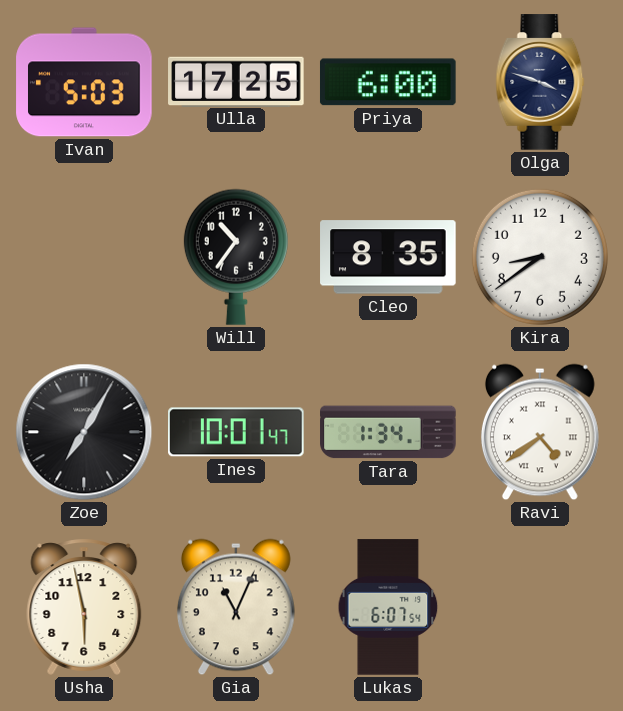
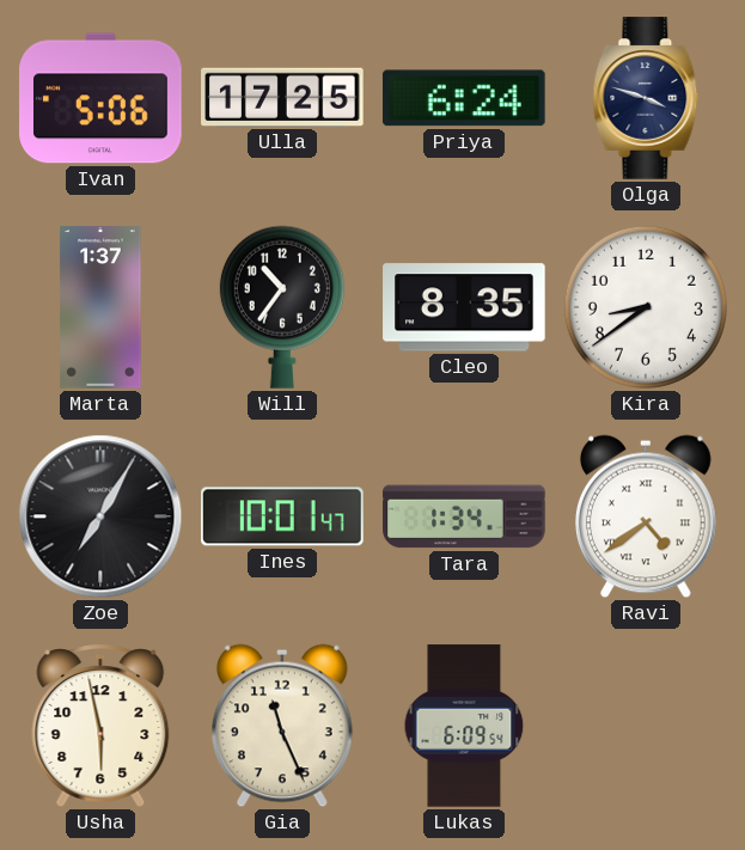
Ivan: 5:03 -> 5:06 (100, 98)
Priya: 6:00 -> 6:24 (464, 98)
Marta: none -> 1:37 (100, 307)
Gia: 11:04 -> 11:26 (282, 726)
Lukas: 6:07 -> 6:09 (464, 726)
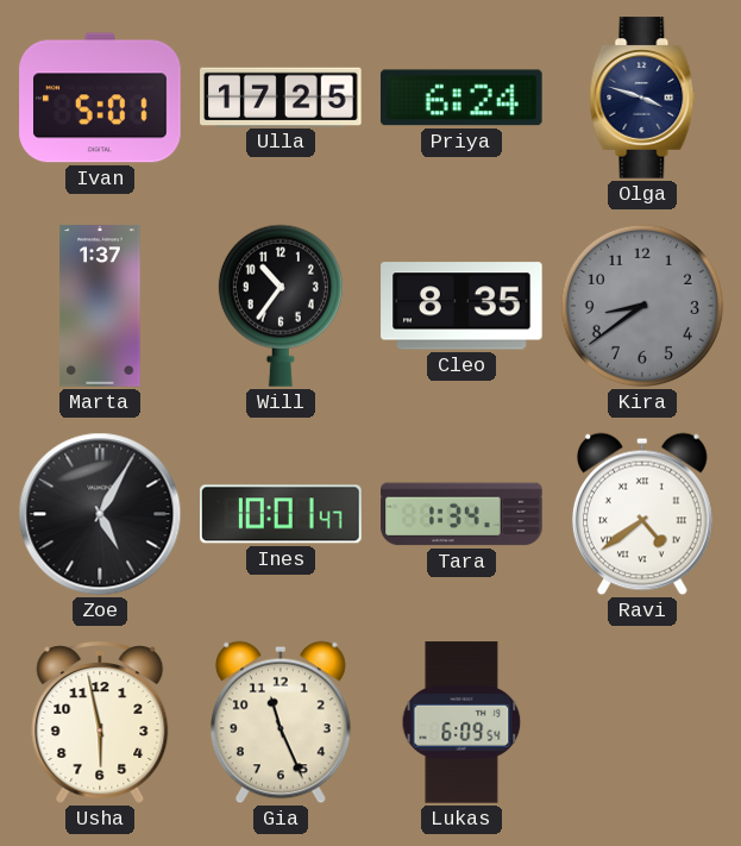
Ivan: 5:06 -> 5:01 (100, 98)
Kira dial: white -> grey (642, 306)
Zoe: 7:05 -> 5:05 (100, 514)
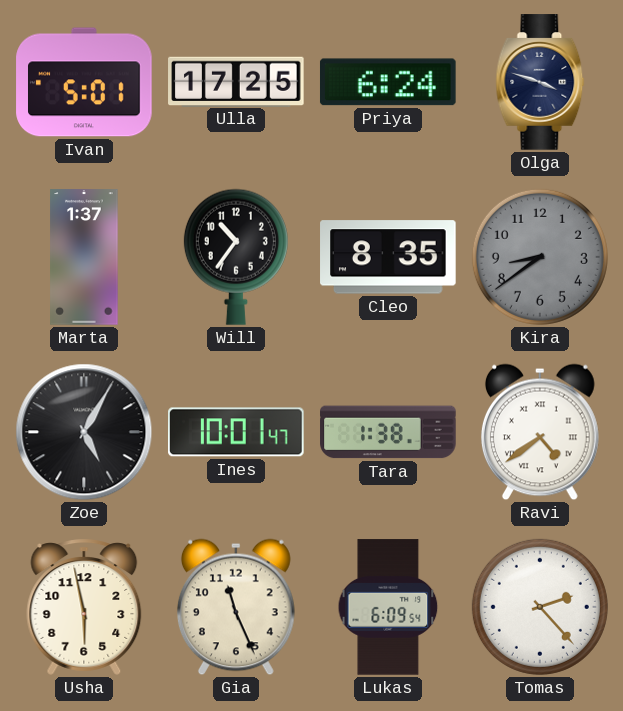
Tara: 1:34 -> 1:38 (388, 432)
Tomas: none -> 2:23 (540, 607)
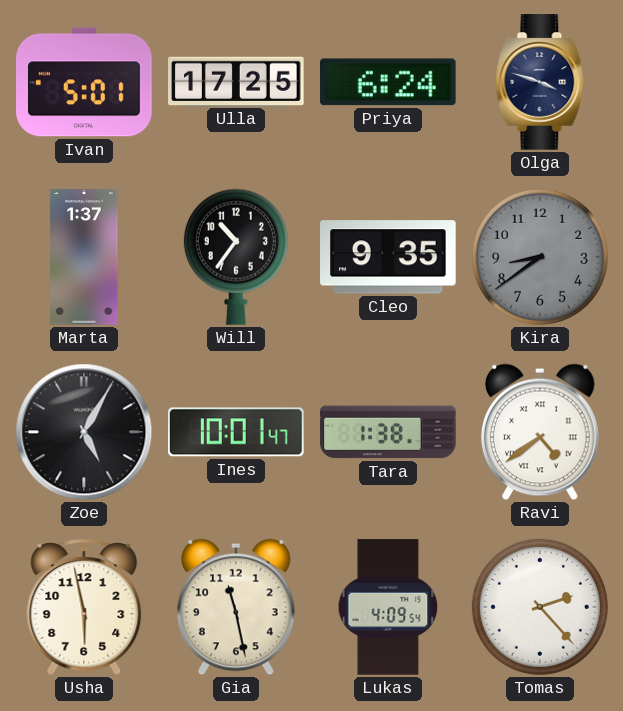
Cleo: 8:35 -> 9:35 (388, 257)
Gia: 11:26 -> 11:28 (236, 607)
Lukas: 6:09 -> 4:09 (388, 607)
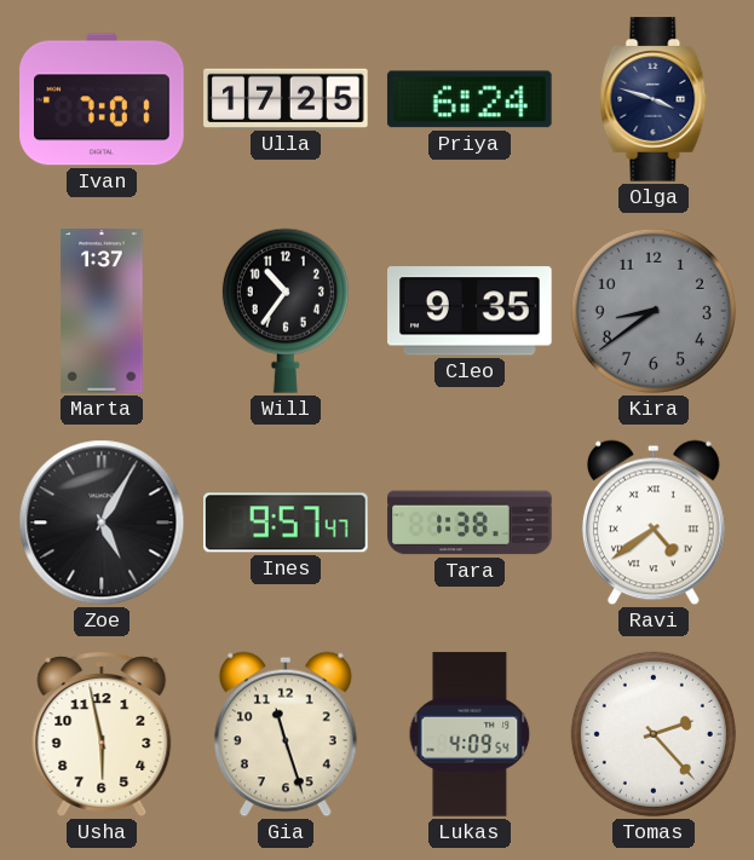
Ivan: 5:01 -> 7:01 (102, 99)
Ines: 10:01 -> 9:57 (286, 523)
Gia: 11:28 -> 11:27 (286, 734)
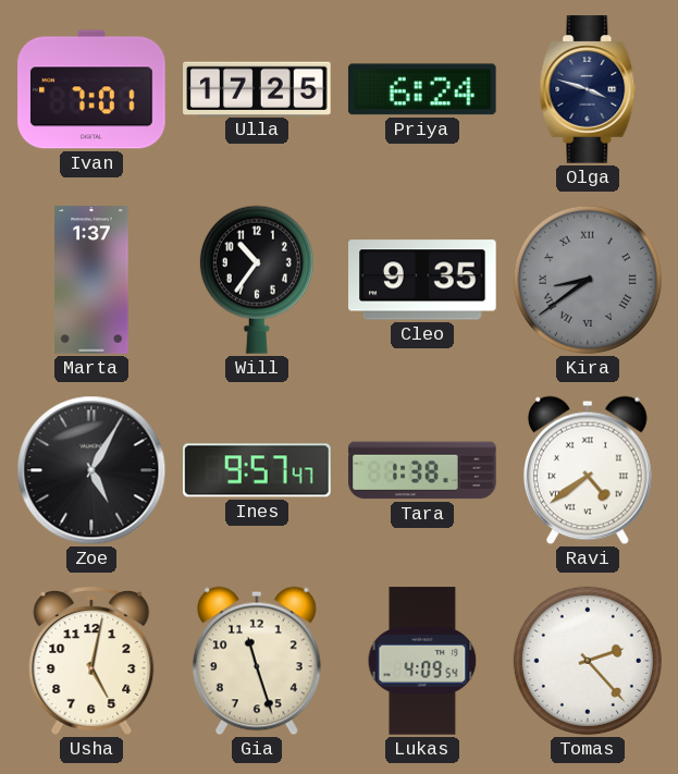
Kira numerals: Arabic -> Roman (588, 280)
Usha: 5:58 -> 5:02 (91, 661)
